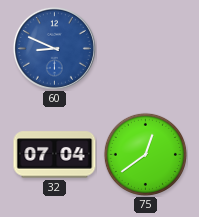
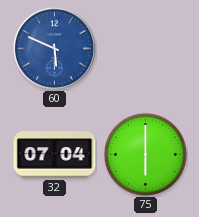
60: 8:49 -> 5:49 (54, 48)
75: 12:39 -> 6:00 (145, 154)
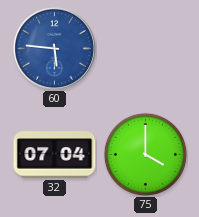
60: 5:49 -> 5:46 (54, 48)
75: 6:00 -> 4:00 (145, 154)
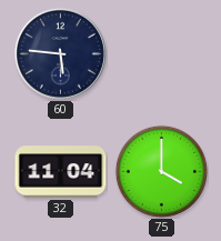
60 dial: blue -> navy (60, 53)
32: 07:04 -> 11:04 (61, 172)
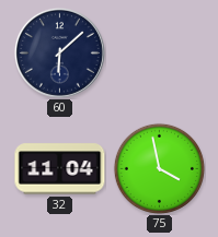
60: 5:46 -> 6:08 (59, 52)
75: 4:00 -> 3:58 (159, 168)
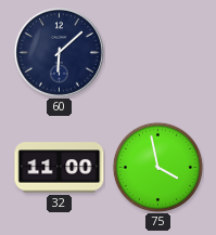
32: 11:04 -> 11:00 (60, 168)
